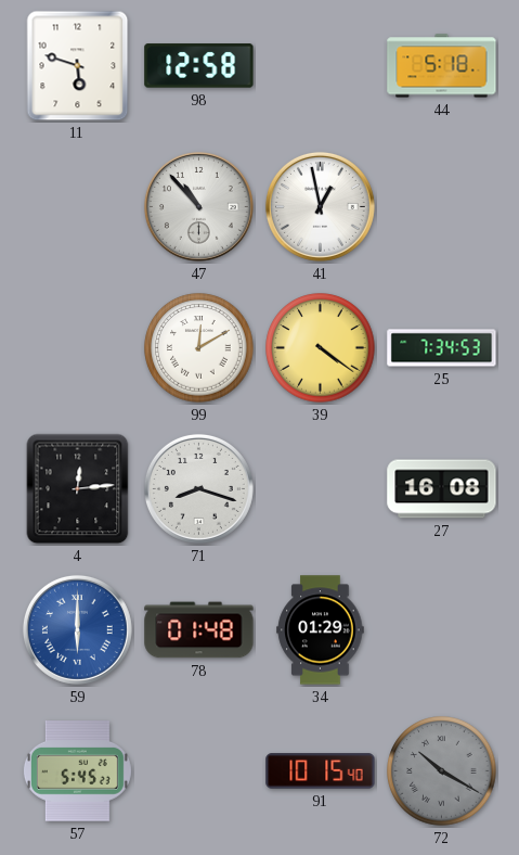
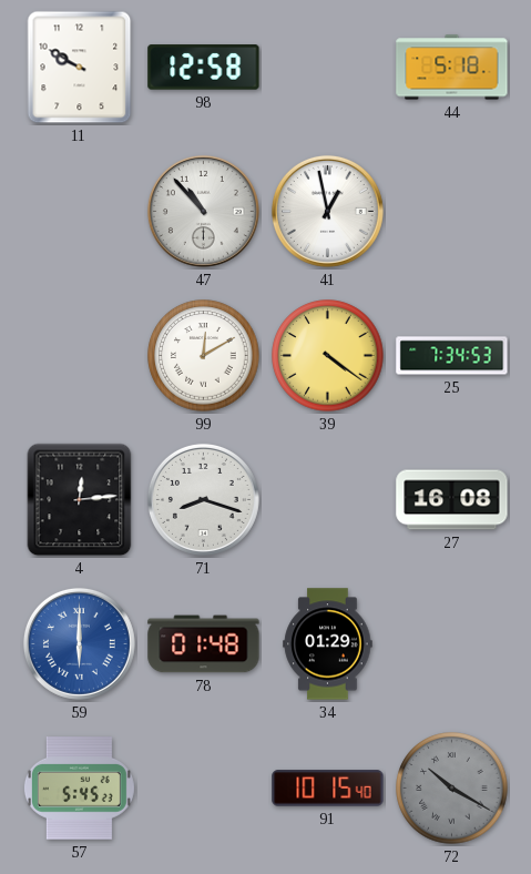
11: 5:48 -> 9:50 (80, 68)
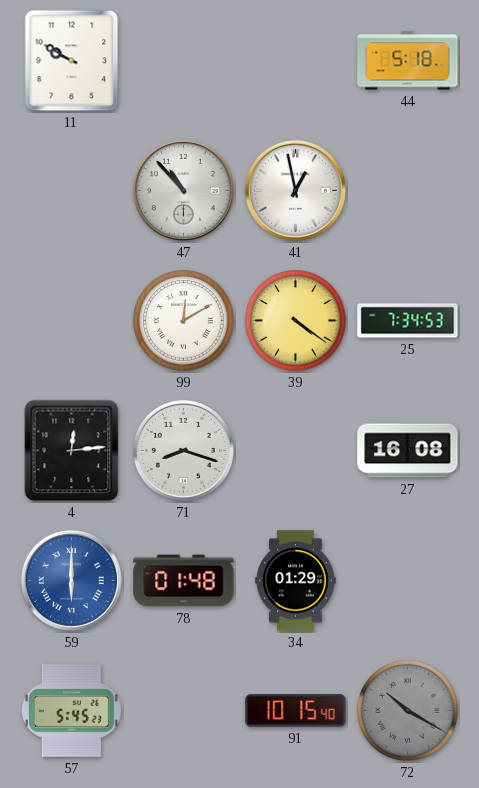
98: 12:58 -> none (204, 68)
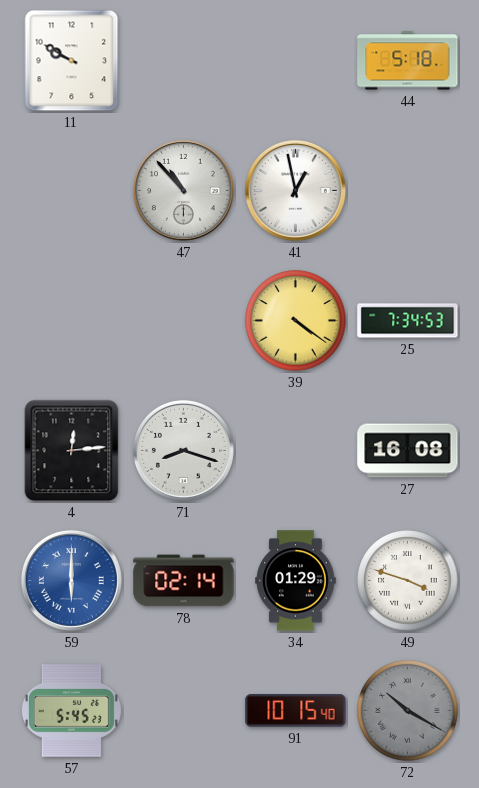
99: 12:10 -> none (184, 321)
78: 01:48 -> 02:14 (184, 581)
49: none -> 3:48 (408, 581)
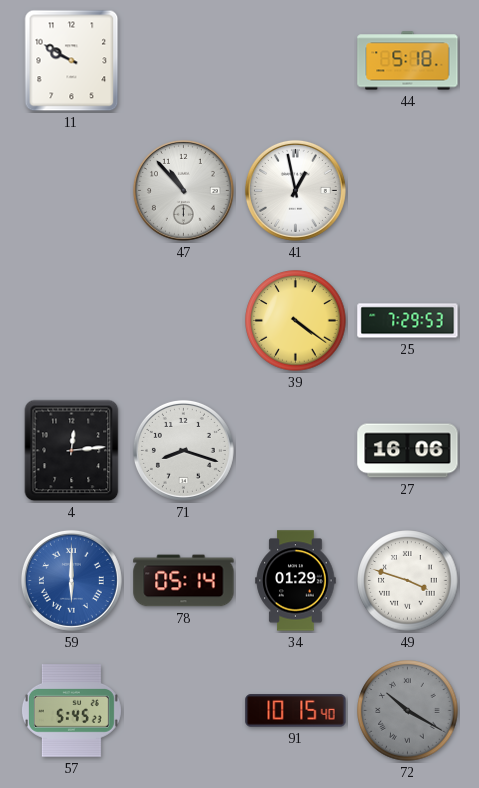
25: 7:34 -> 7:29 (408, 321)
27: 16:08 -> 16:06 (408, 451)
78: 02:14 -> 05:14 (184, 581)
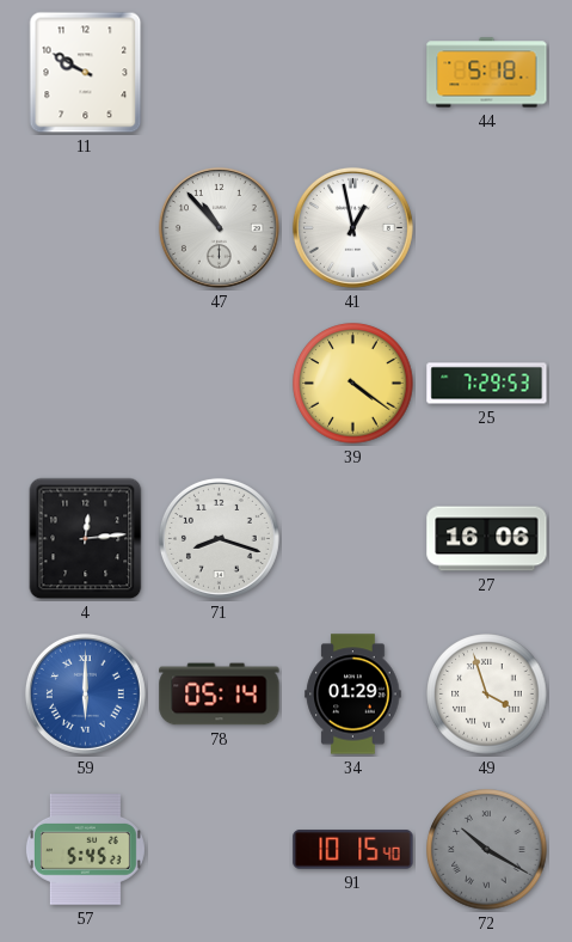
49: 3:48 -> 3:57 (487, 695)
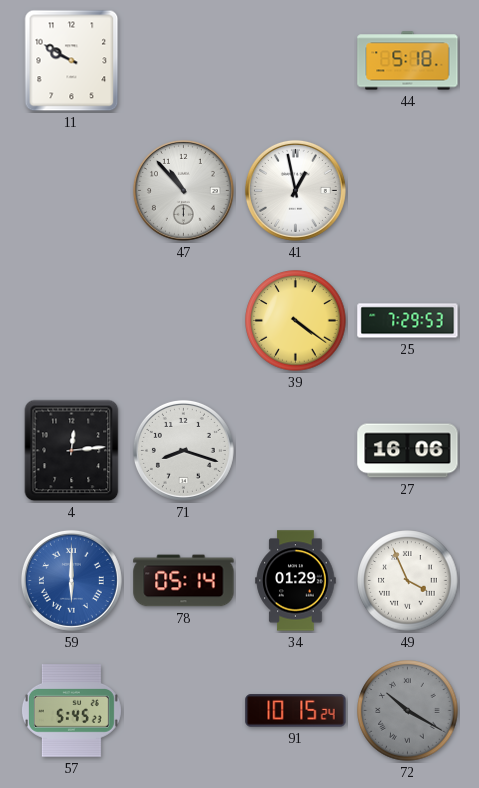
49: 3:57 -> 3:56 (408, 581)
91: 10:15:40 -> 10:15:24 (296, 711)
